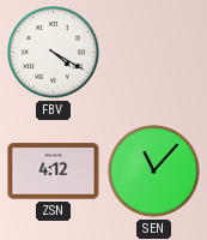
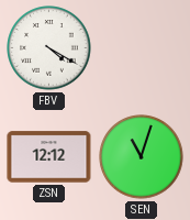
ZSN: 4:12 -> 12:12 (49, 157)
SEN: 11:07 -> 11:03 (142, 157)
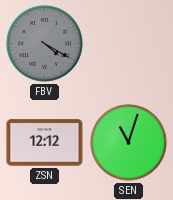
FBV dial: white -> grey (45, 44)
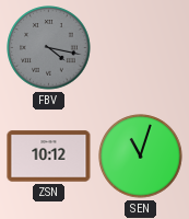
FBV: 4:20 -> 4:17 (49, 48)
ZSN: 12:12 -> 10:12 (49, 157)
